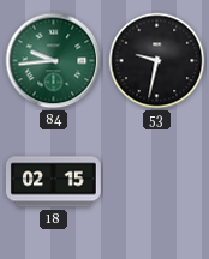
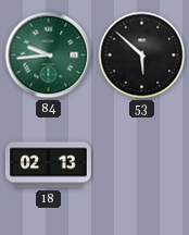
53: 9:32 -> 5:52 (142, 55)
18: 02:15 -> 02:13 (48, 165)
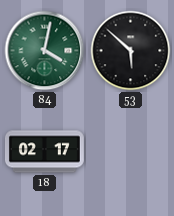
84: 9:44 -> 4:02 (45, 51)
18: 02:13 -> 02:17 (44, 152)
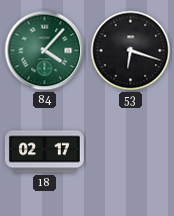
84: 4:02 -> 4:07 (45, 51)
53: 5:52 -> 6:18 (131, 51)
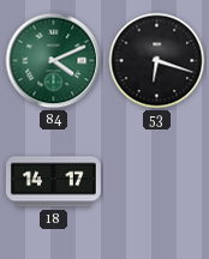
84: 4:07 -> 4:11 (54, 61)
18: 02:17 -> 14:17 (53, 182)
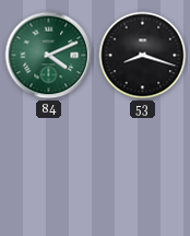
53: 6:18 -> 8:18 (143, 56)
18: 14:17 -> none (53, 182)
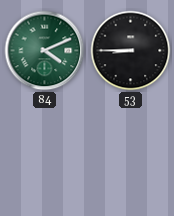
53: 8:18 -> 8:45 (131, 51)
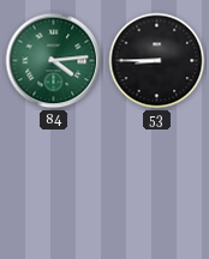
84: 4:11 -> 4:14 (54, 61)
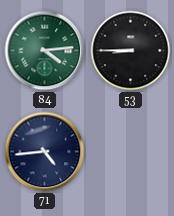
71: none -> 4:44 (45, 152)
